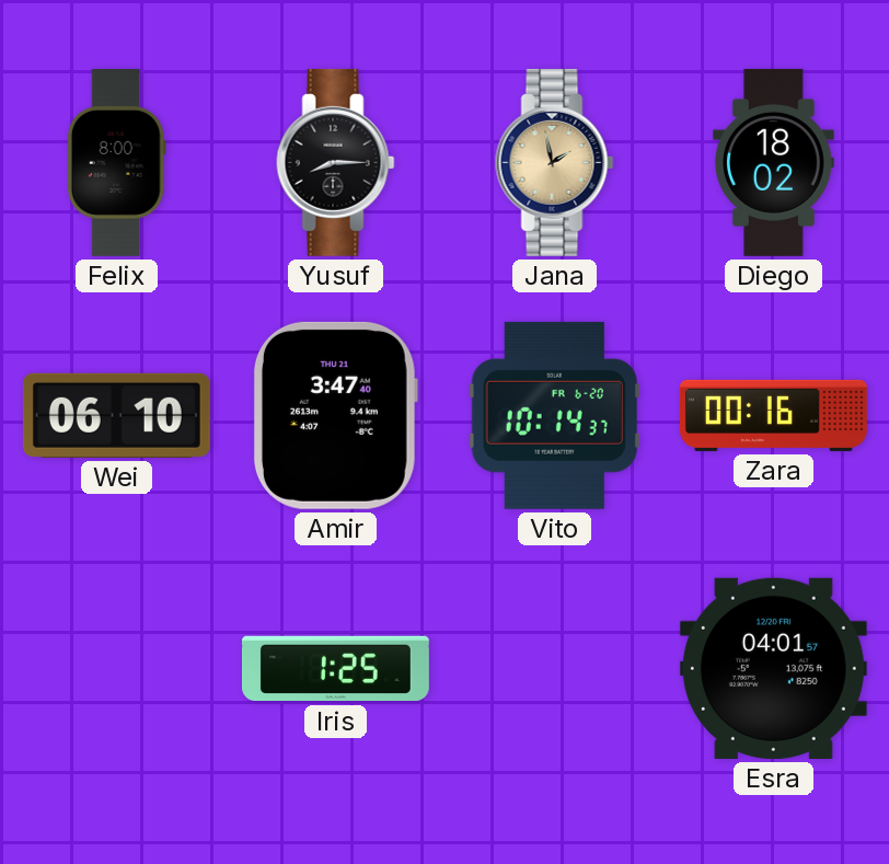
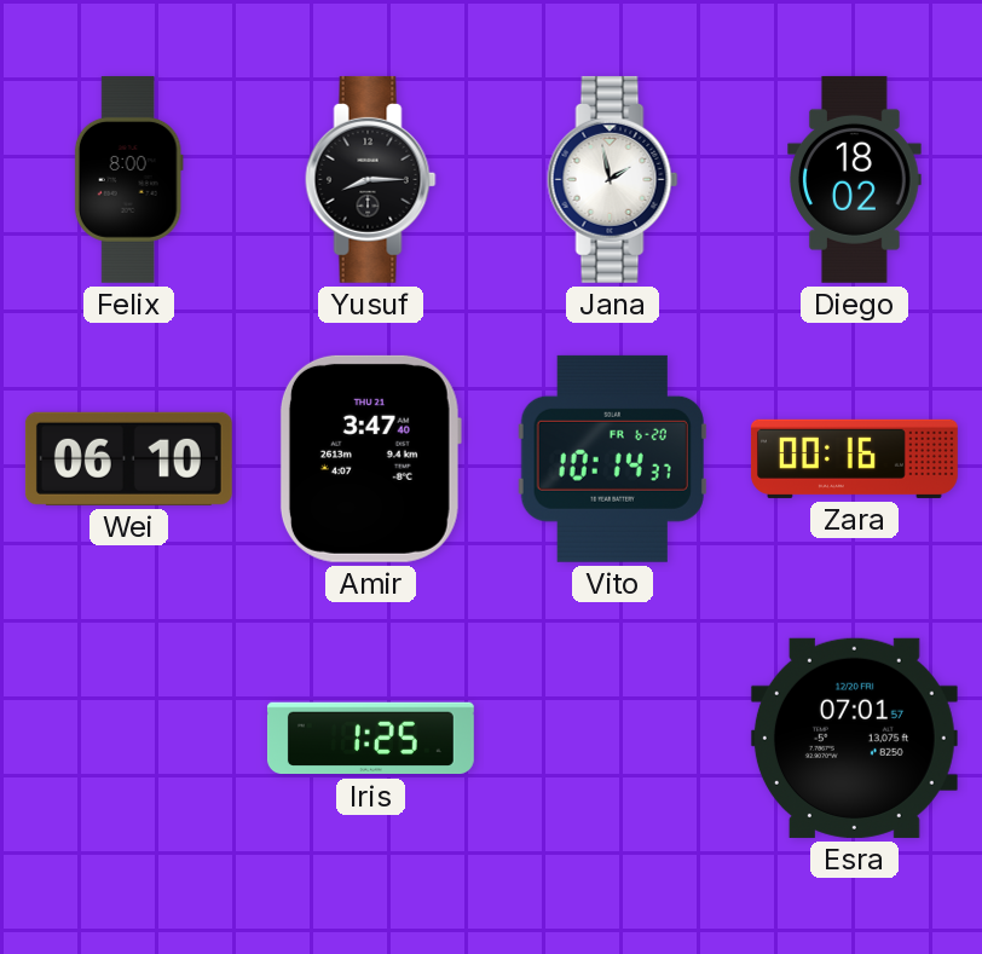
Jana dial: champagne -> white (613, 179)
Esra: 04:01 -> 07:01 (854, 738)
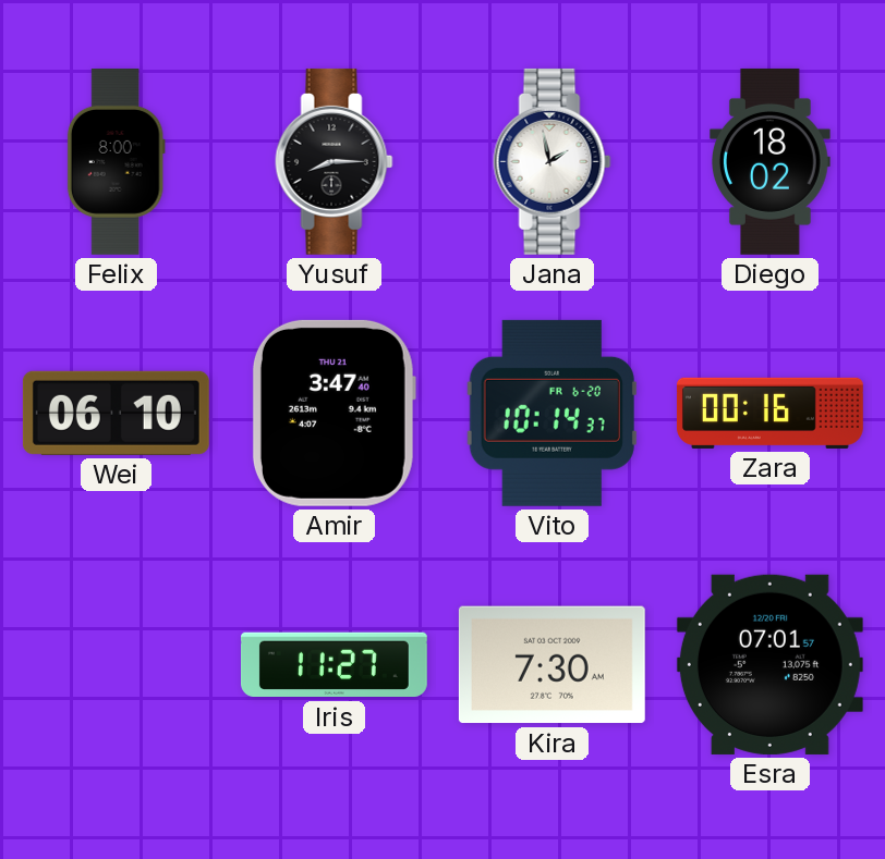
Iris: 1:25 -> 11:27 (334, 665)
Kira: none -> 7:30 (551, 665)
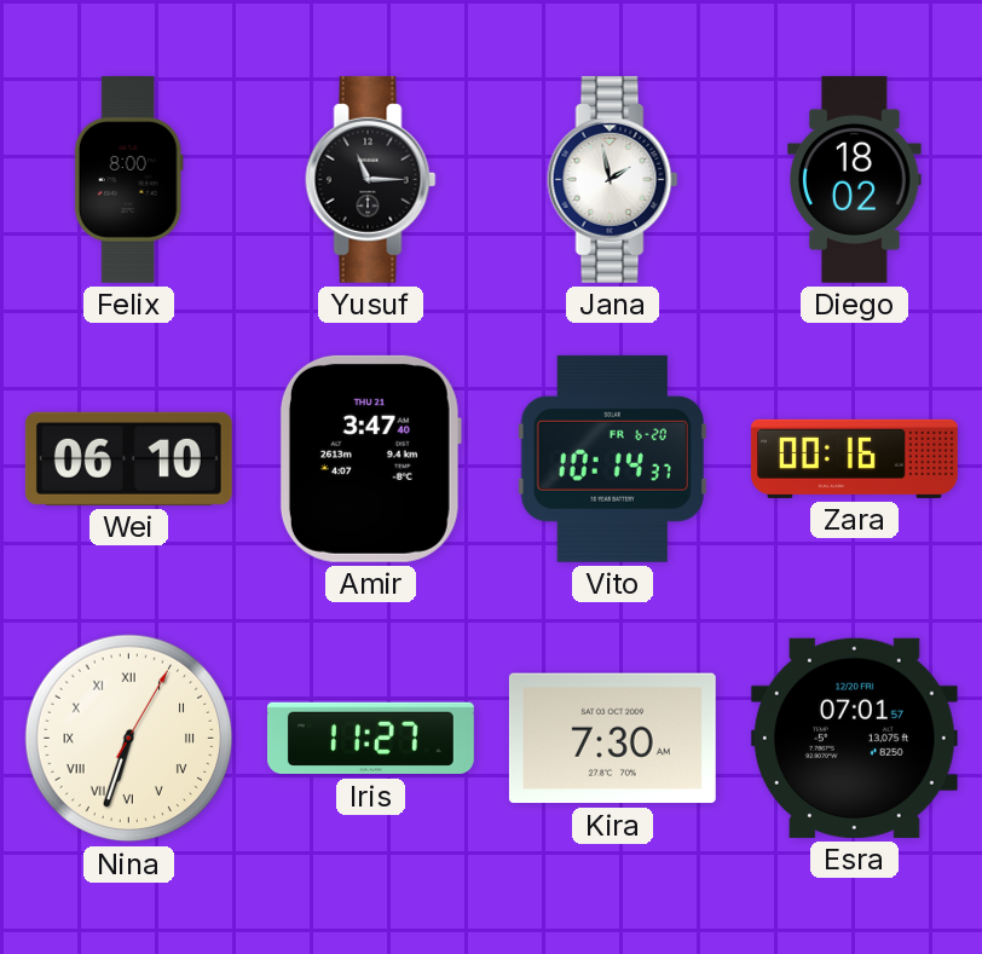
Yusuf: 8:15 -> 11:15 (371, 179)
Nina: none -> 6:33 (129, 739)
